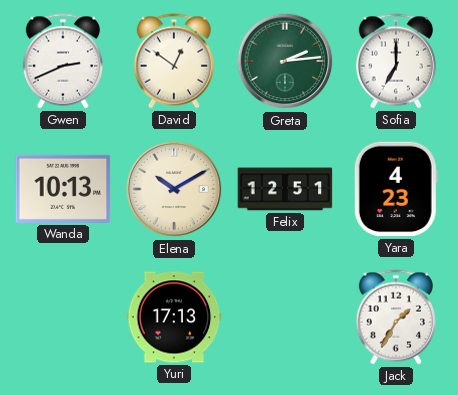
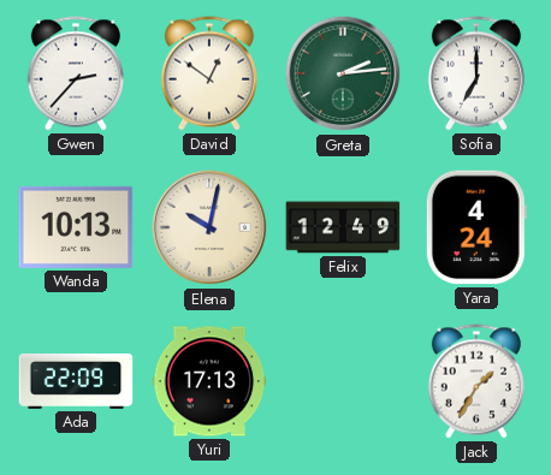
Gwen: 2:41 -> 2:37 (76, 73)
Elena: 10:10 -> 10:02 (209, 227)
Felix: 12:51 -> 12:49 (343, 227)
Yara: 4:23 -> 4:24 (476, 227)
Ada: none -> 22:09 (76, 381)
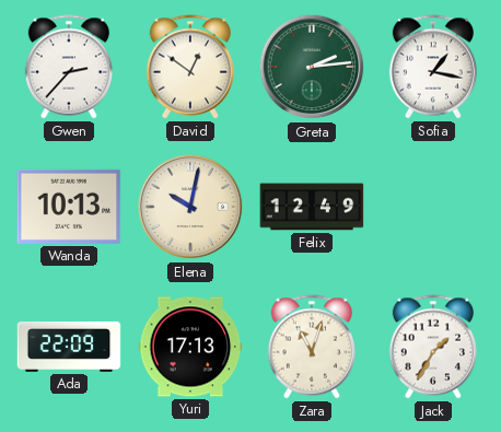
Sofia: 7:00 -> 1:17 (433, 67)
Yara: 4:24 -> none (476, 227)
Zara: none -> 11:03 (312, 347)
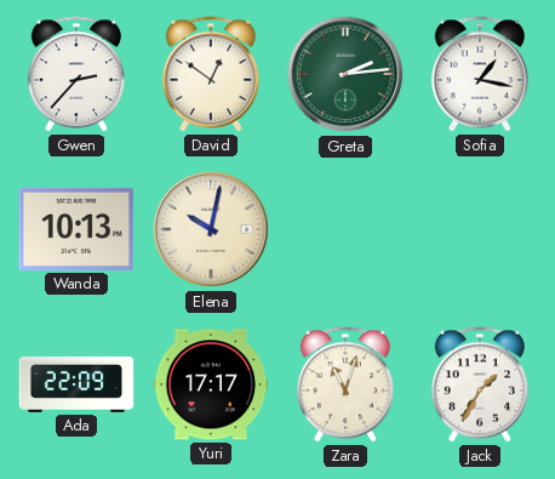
Felix: 12:49 -> none (312, 207)
Yuri: 17:13 -> 17:17 (211, 384)
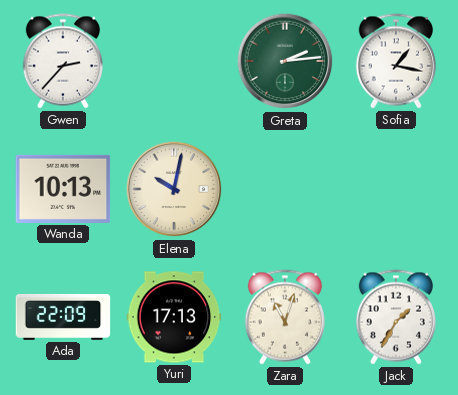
David: 12:51 -> none (211, 74)
Yuri: 17:17 -> 17:13 (174, 317)
